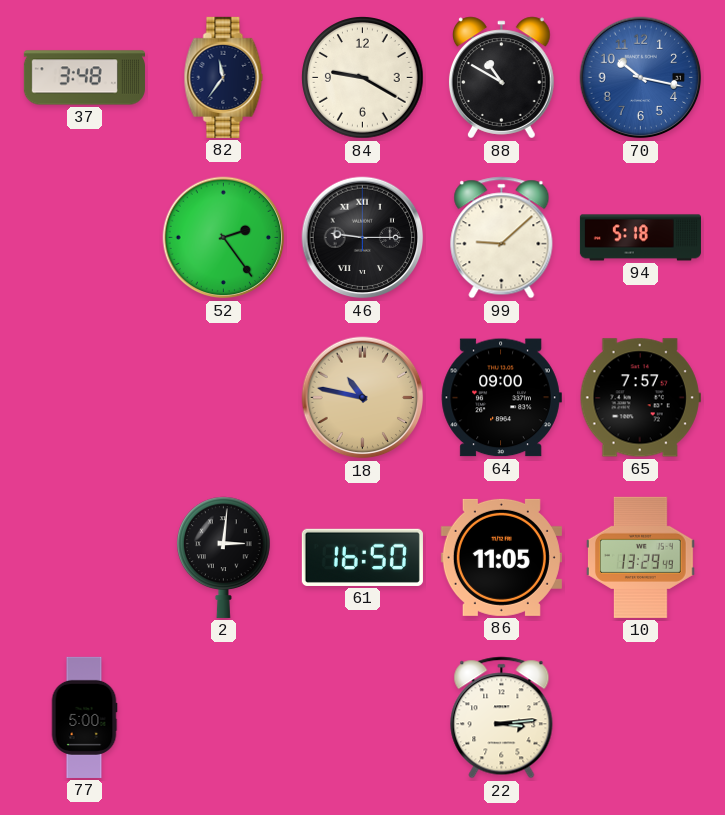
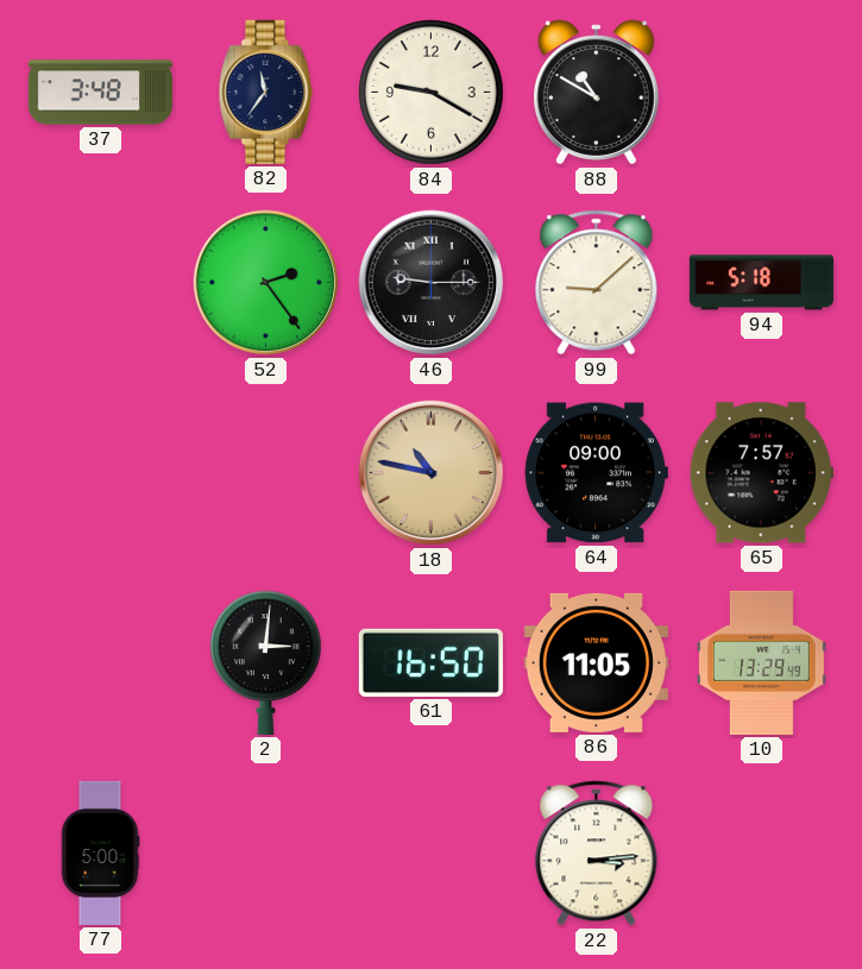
70: 10:17 -> none (641, 78)
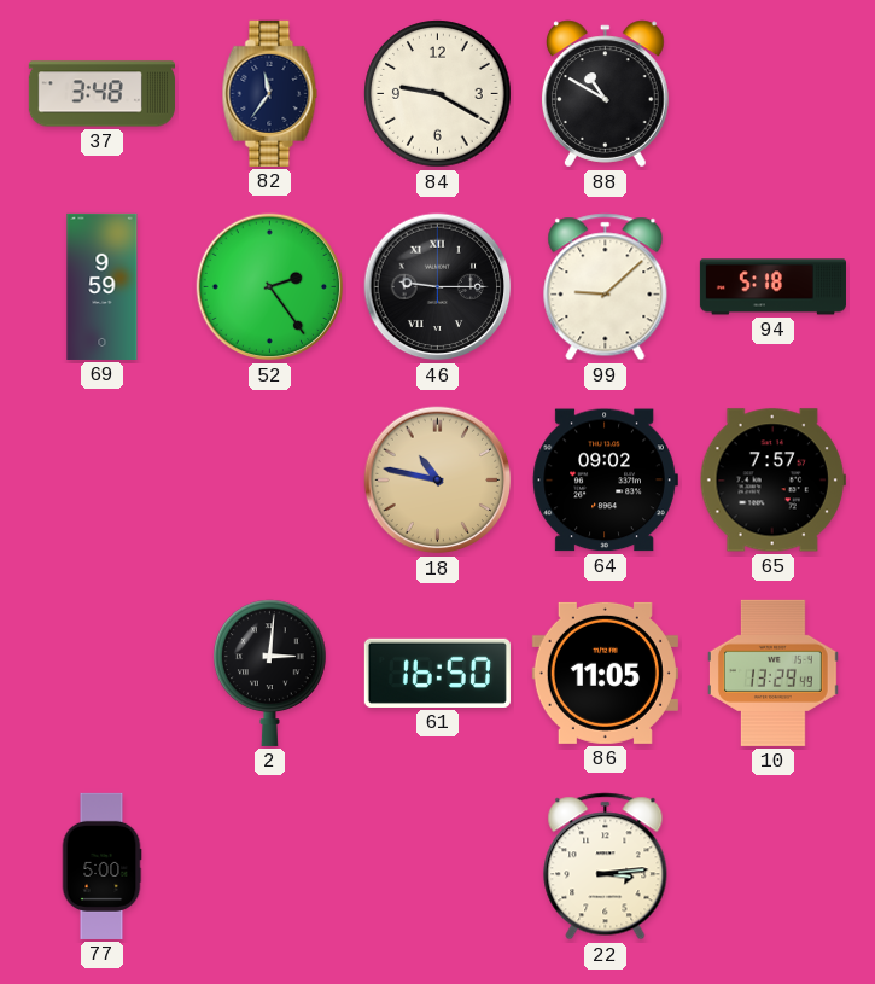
69: none -> 9:59 (103, 286)
64: 09:00 -> 09:02 (605, 481)
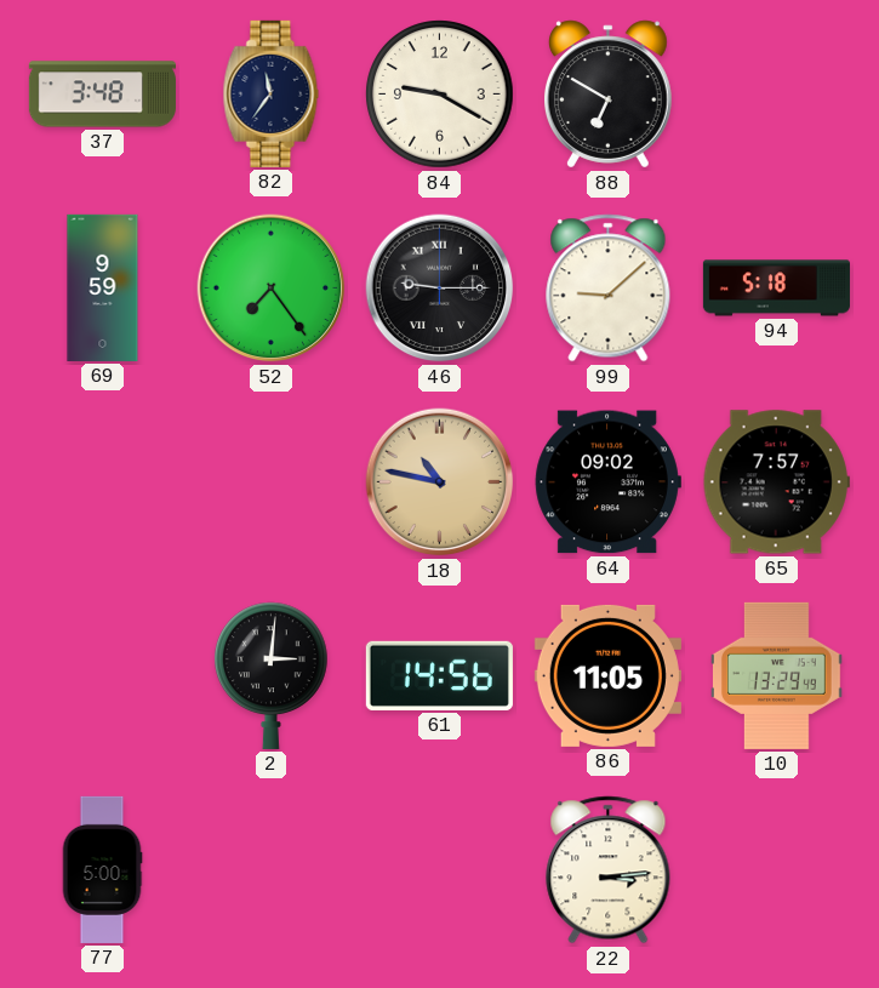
88: 10:50 -> 6:50 (607, 95)
52: 2:24 -> 7:24 (272, 289)
61: 16:50 -> 14:56 (439, 675)
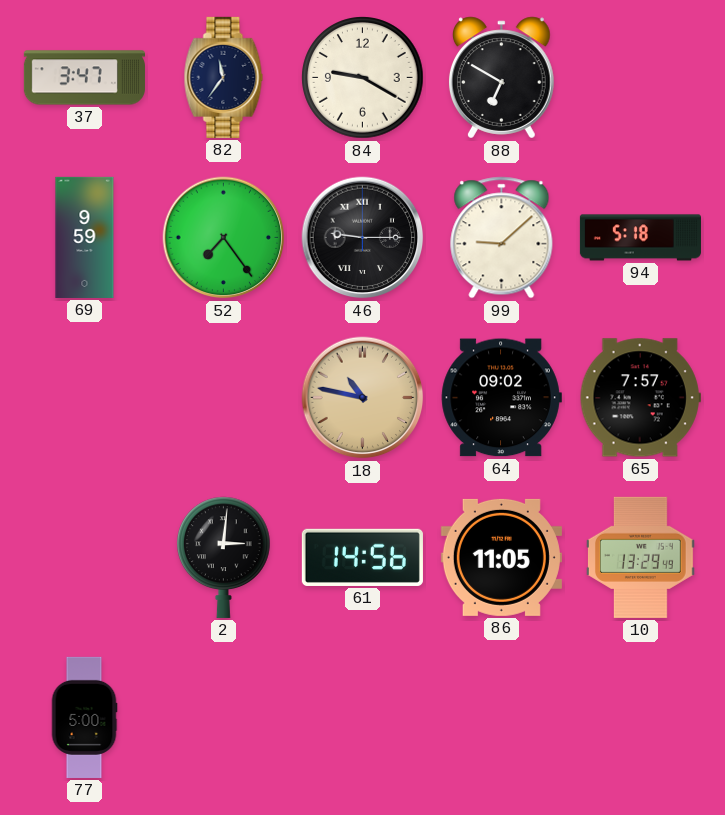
37: 3:48 -> 3:47 (84, 78)
22: 3:14 -> none (609, 870)
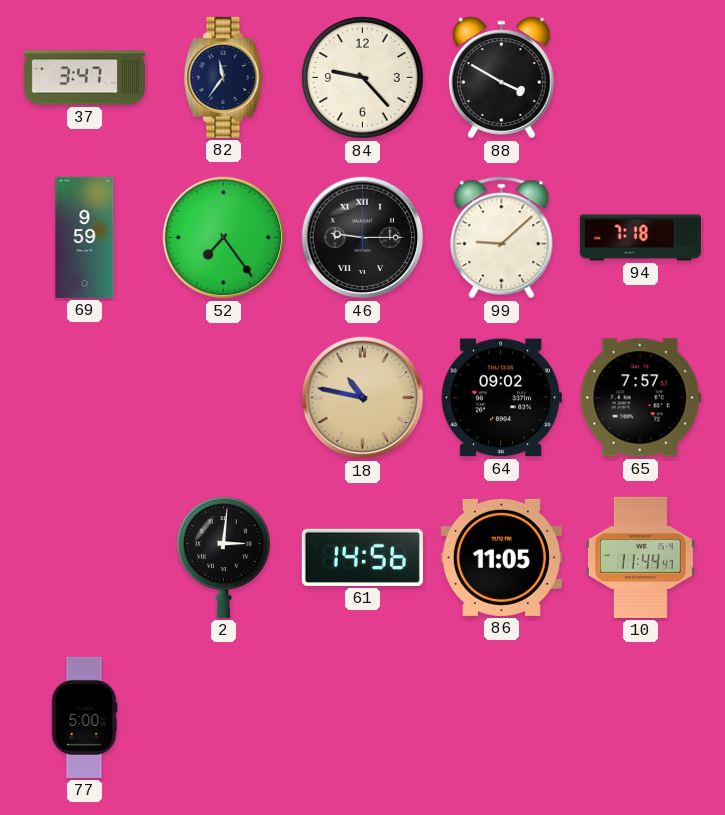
84: 9:20 -> 9:23 (363, 78)
88: 6:50 -> 3:50 (501, 78)
94: 5:18 -> 7:18 (640, 238)
10: 13:29 -> 11:44 (641, 557)
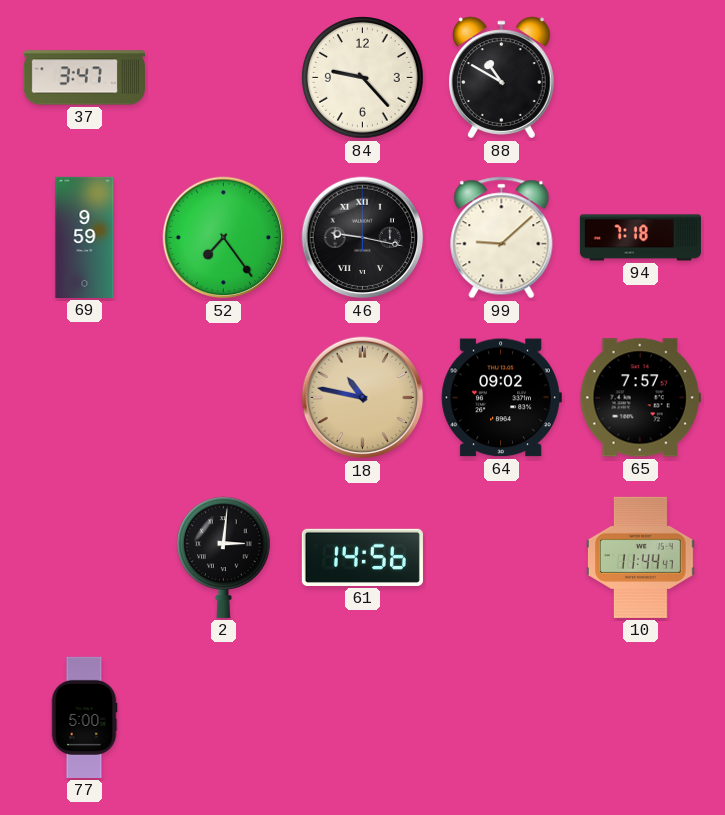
82: 11:36 -> none (224, 77)
88: 3:50 -> 10:50 (501, 78)
46: 9:15 -> 9:17 (363, 238)
86: 11:05 -> none (501, 557)
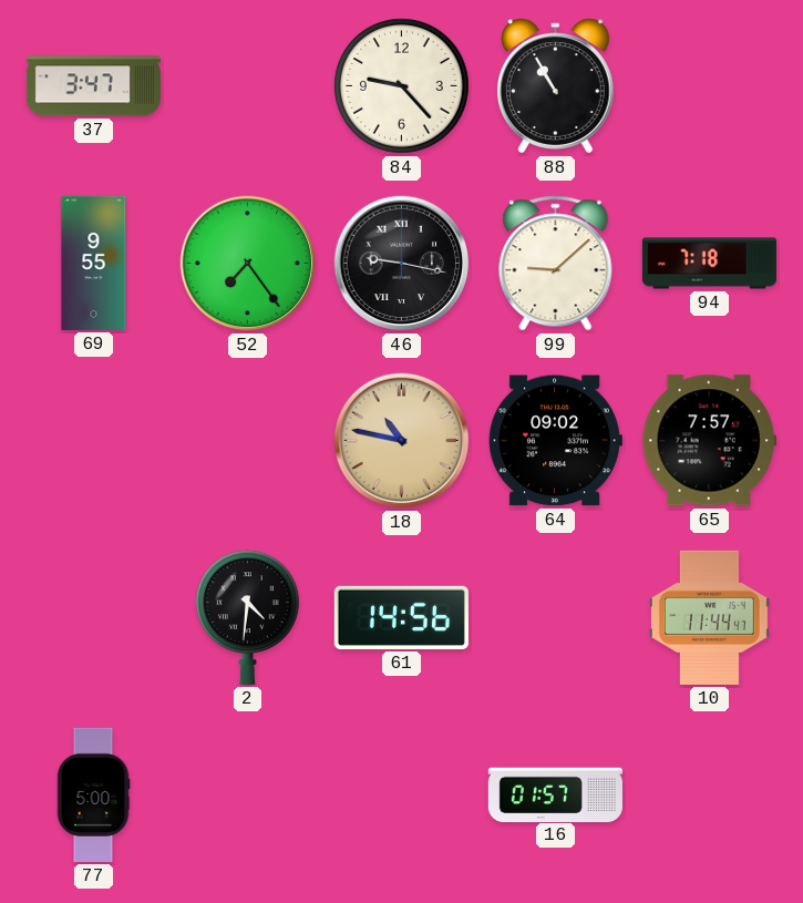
88: 10:50 -> 10:55 (555, 86)
69: 9:59 -> 9:55 (94, 263)
2: 3:01 -> 4:31 (248, 617)
16: none -> 01:57 (555, 794)
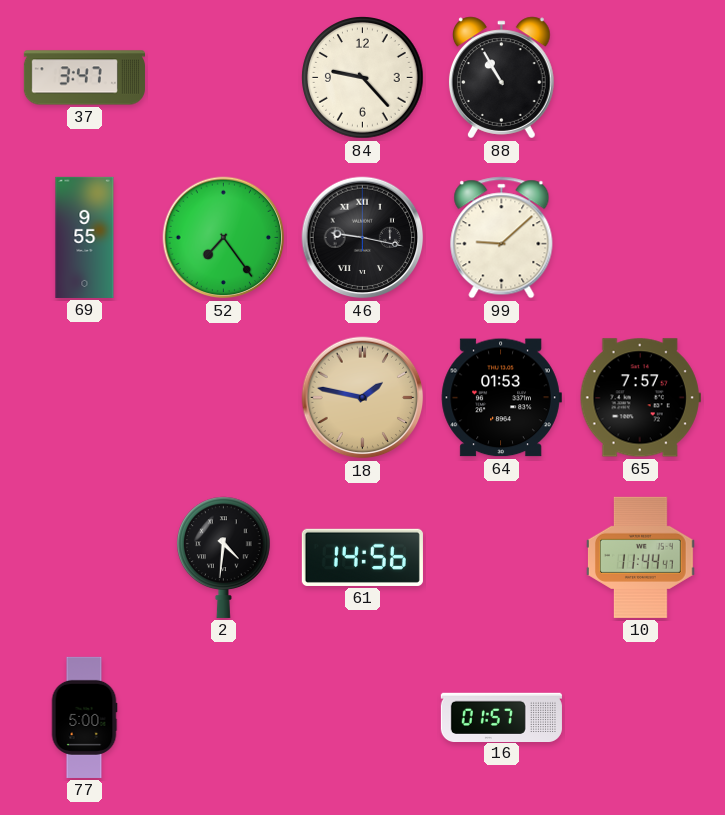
94: 7:18 -> none (709, 264)
18: 10:47 -> 1:47 (363, 398)
64: 09:02 -> 01:53 (501, 398)
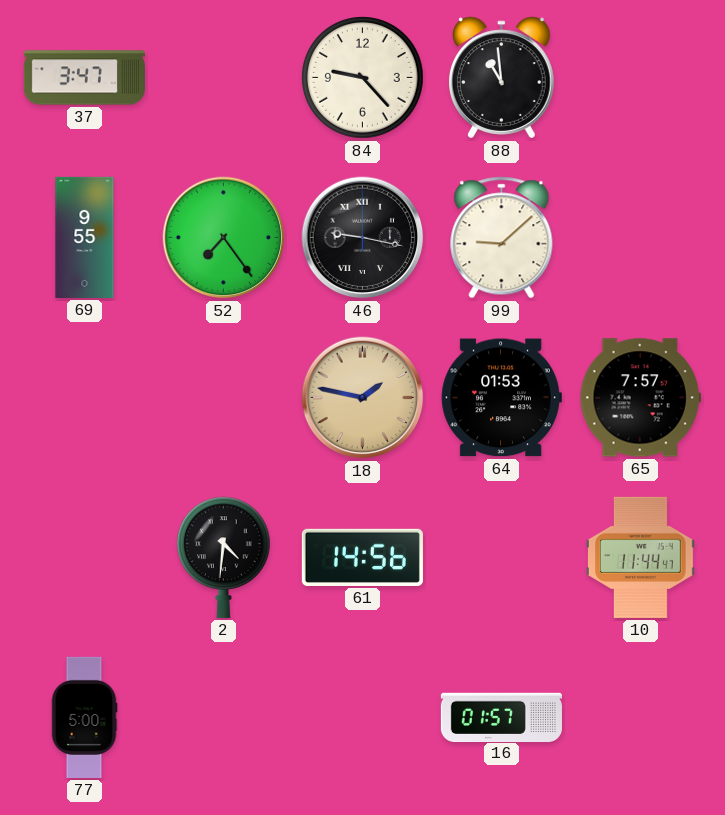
88: 10:55 -> 10:59 (501, 78)
